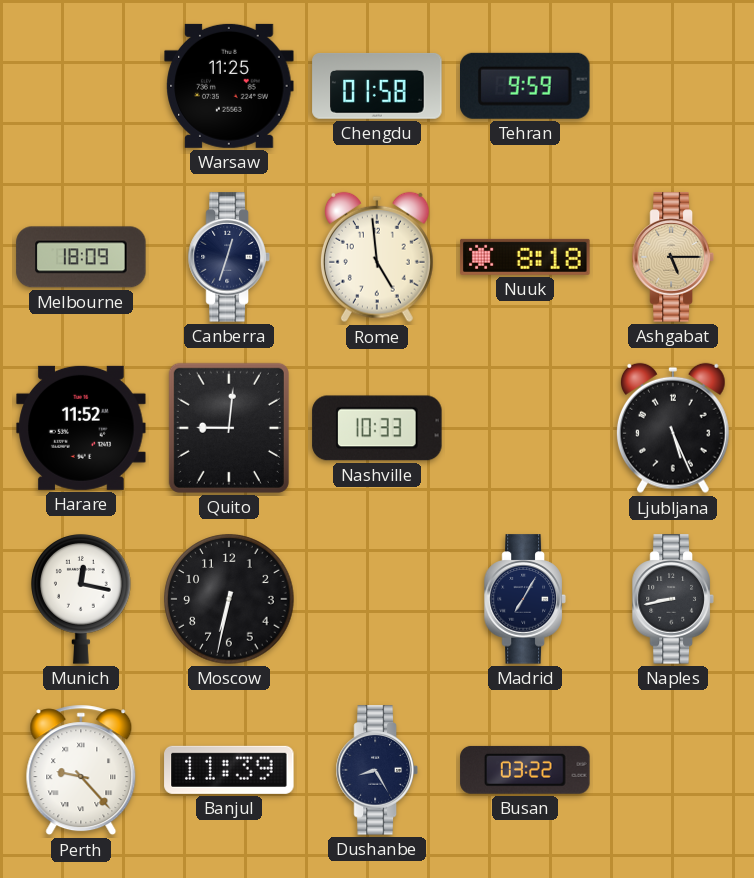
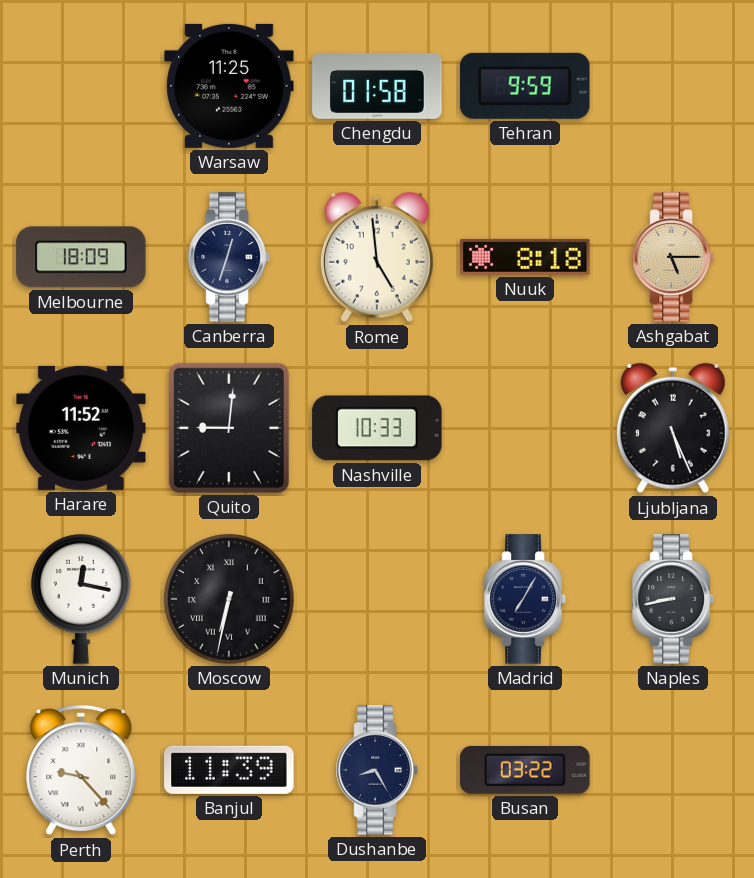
Moscow numerals: Arabic -> Roman (229, 599)
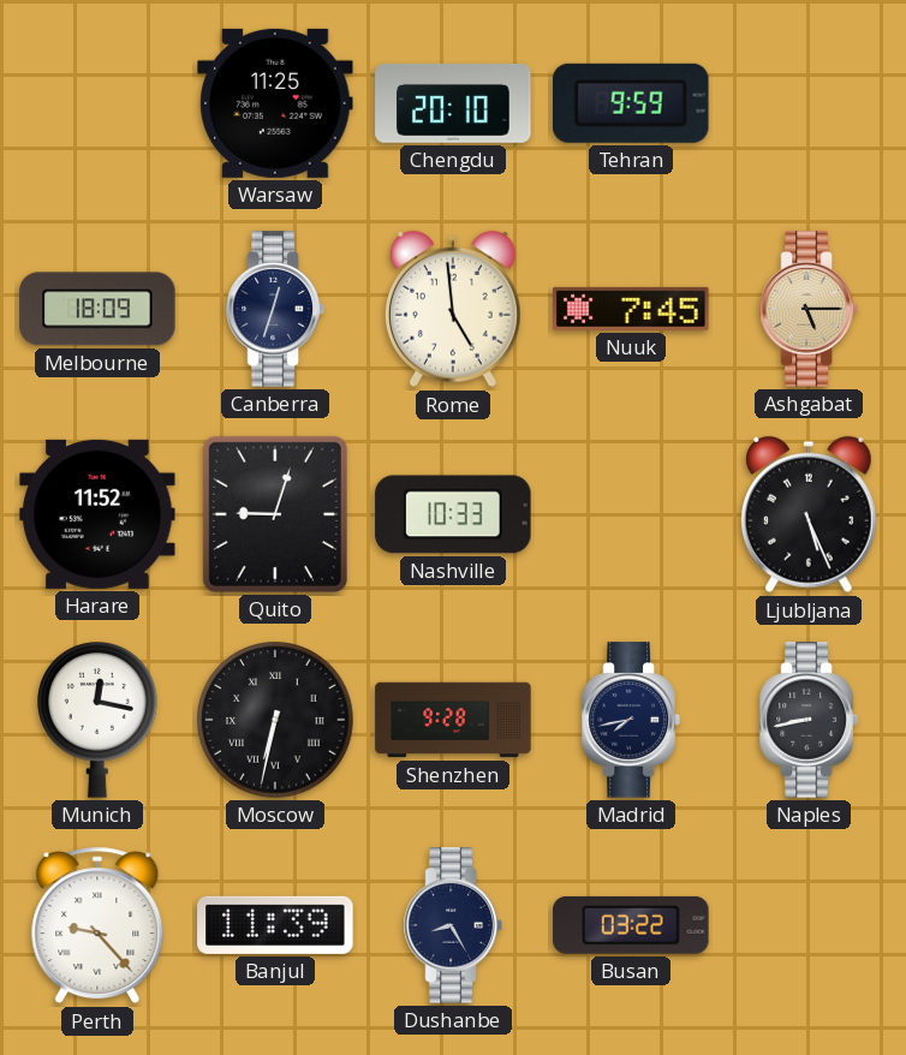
Chengdu: 01:58 -> 20:10 (453, 103)
Nuuk: 8:18 -> 7:45 (631, 309)
Quito: 9:01 -> 9:03 (275, 514)
Shenzhen: none -> 9:28 (453, 720)
Madrid: 7:05 -> 7:43 (631, 720)
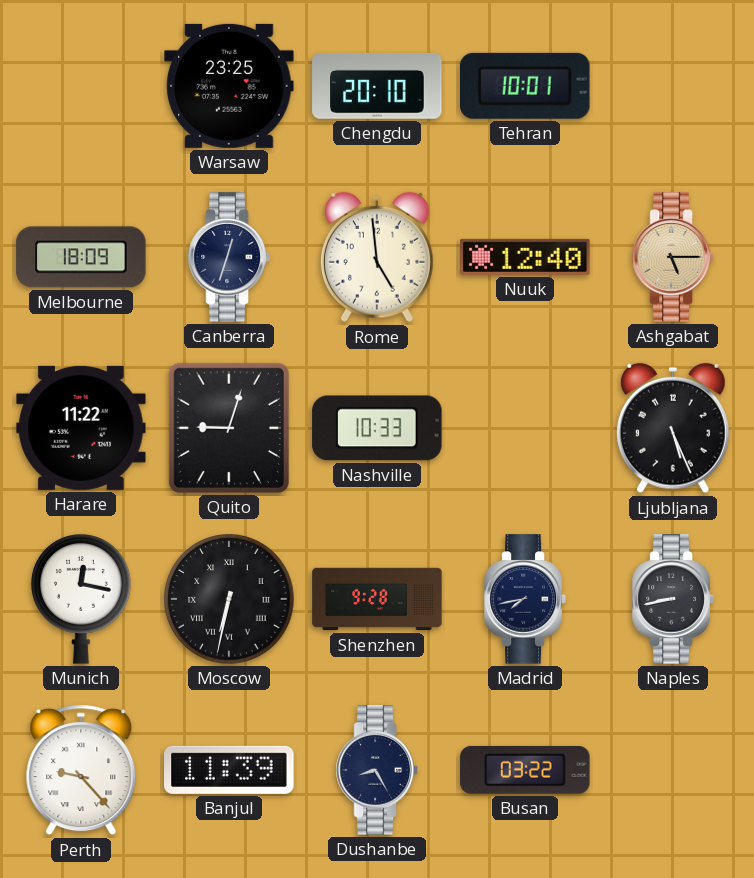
Warsaw: 11:25 -> 23:25 (229, 86)
Tehran: 9:59 -> 10:01 (526, 86)
Nuuk: 7:45 -> 12:40 (525, 257)
Harare: 11:52 -> 11:22 (81, 428)
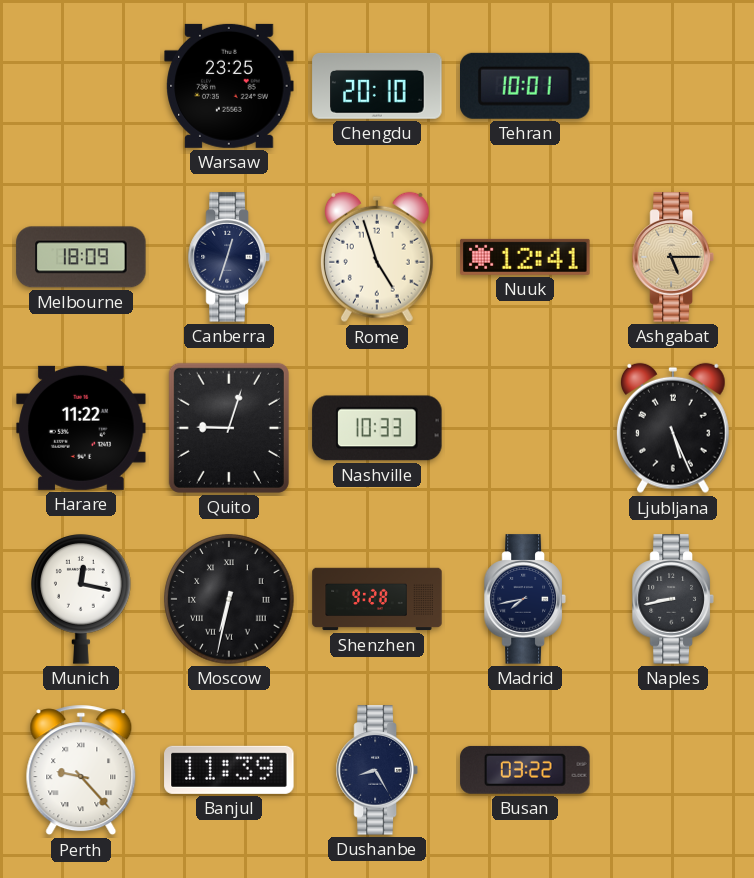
Rome: 4:59 -> 4:57 (377, 257)
Nuuk: 12:40 -> 12:41 (525, 257)
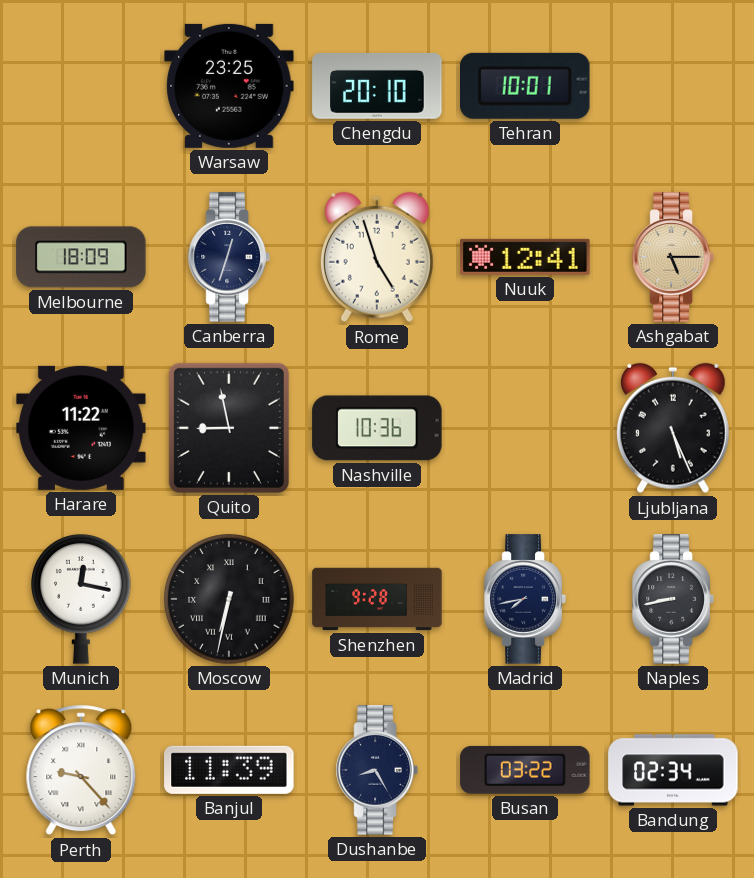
Quito: 9:03 -> 8:58 (229, 428)
Nashville: 10:33 -> 10:36 (377, 428)
Bandung: none -> 02:34 (673, 770)
